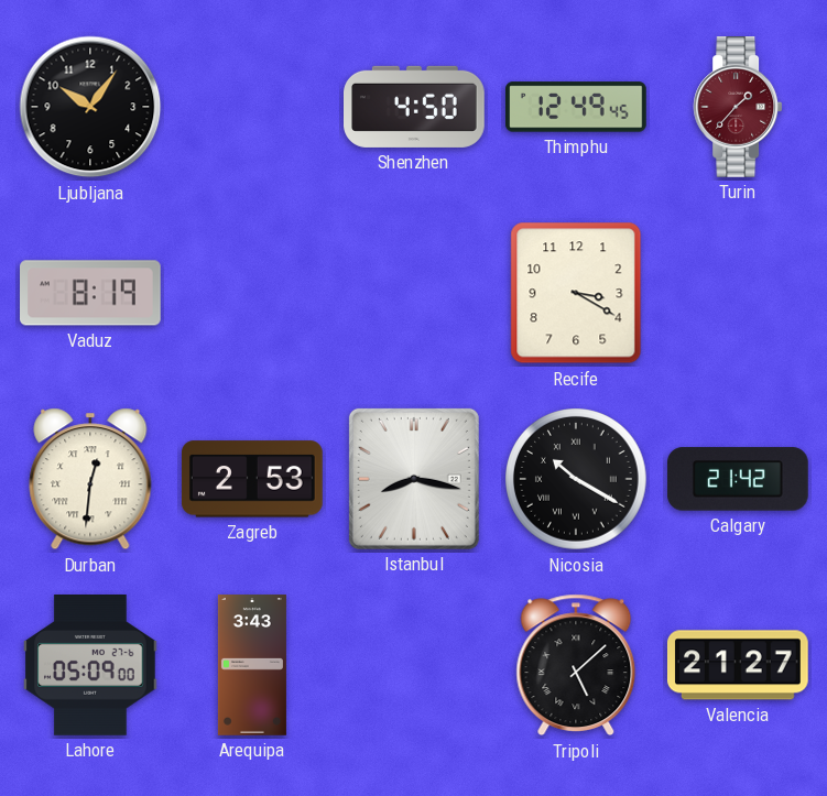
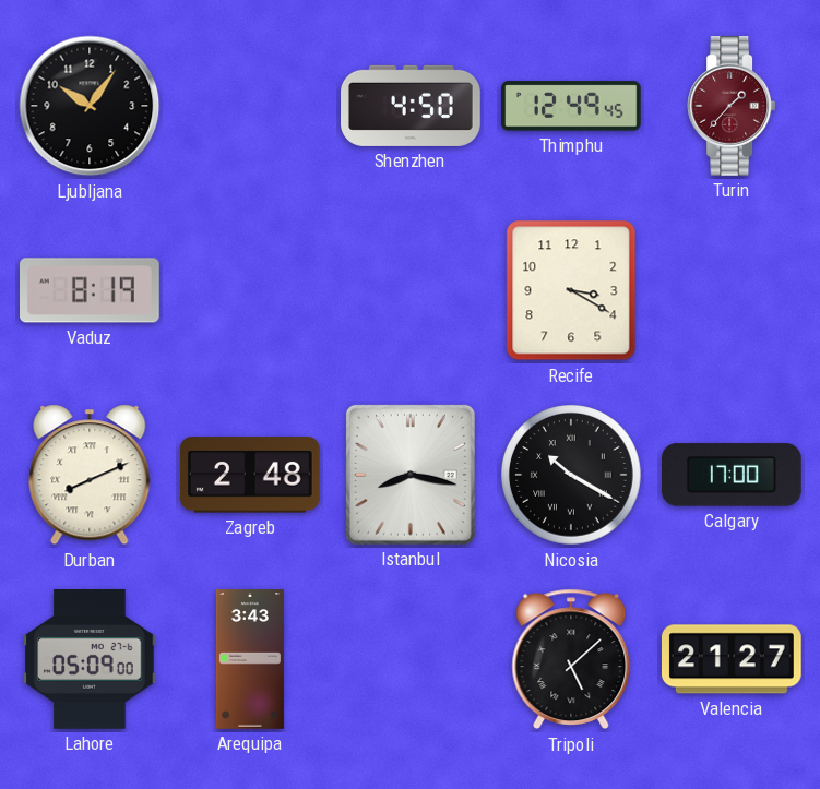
Durban: 12:31 -> 8:11 (90, 475)
Zagreb: 2:53 -> 2:48 (250, 475)
Calgary: 21:42 -> 17:00 (733, 475)
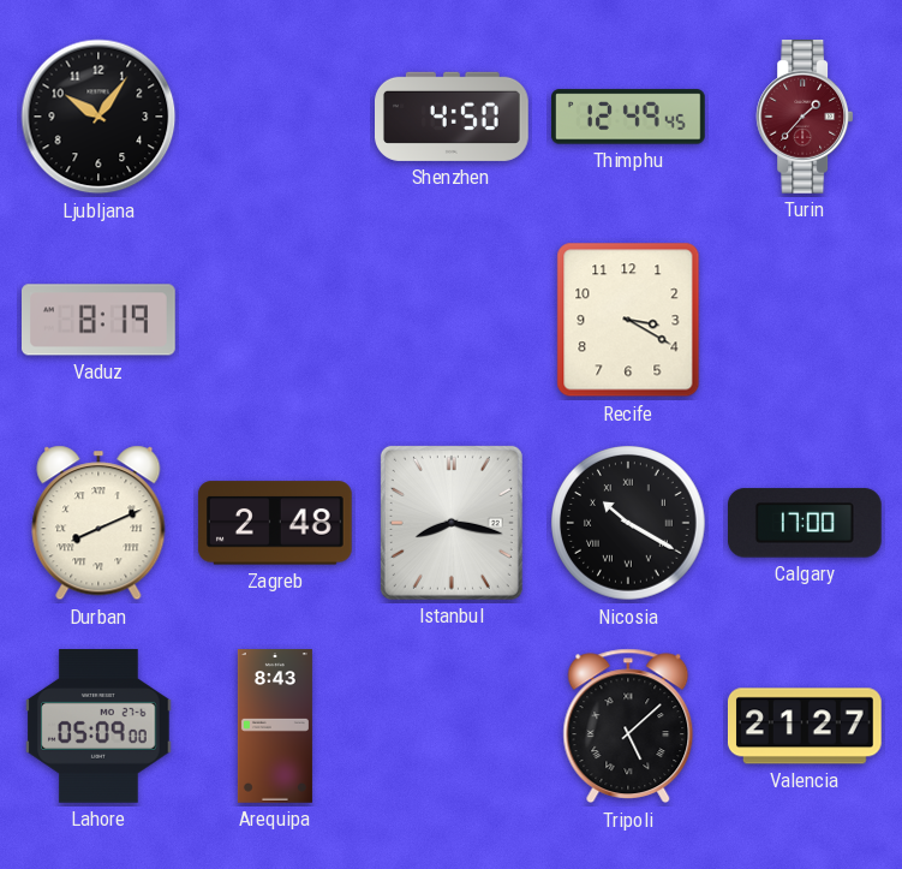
Arequipa: 3:43 -> 8:43 (275, 726)
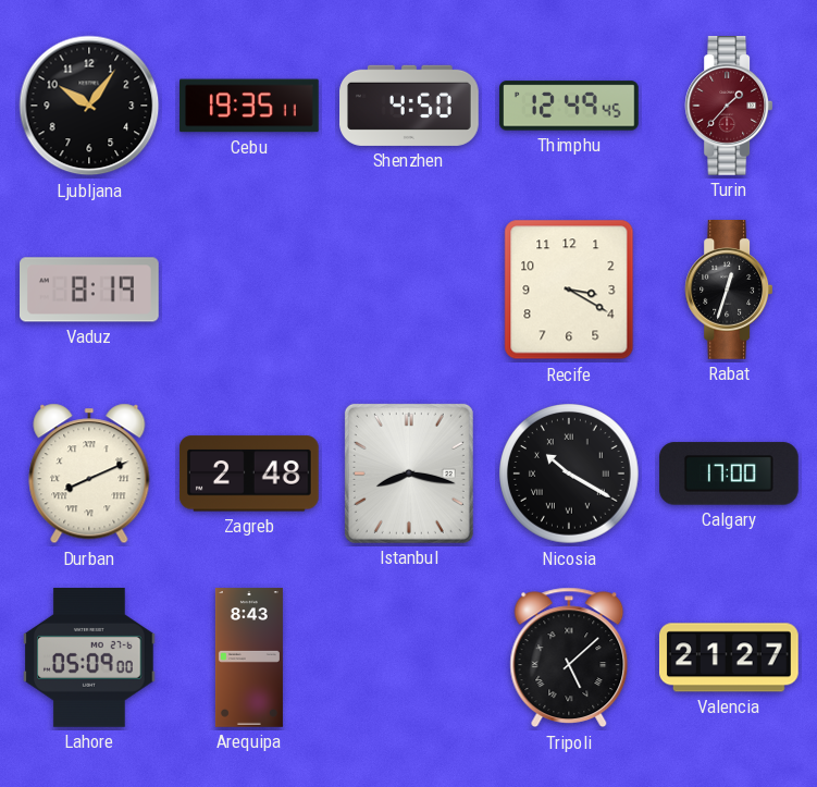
Cebu: none -> 19:35 (250, 106)
Rabat: none -> 12:33 (729, 291)
